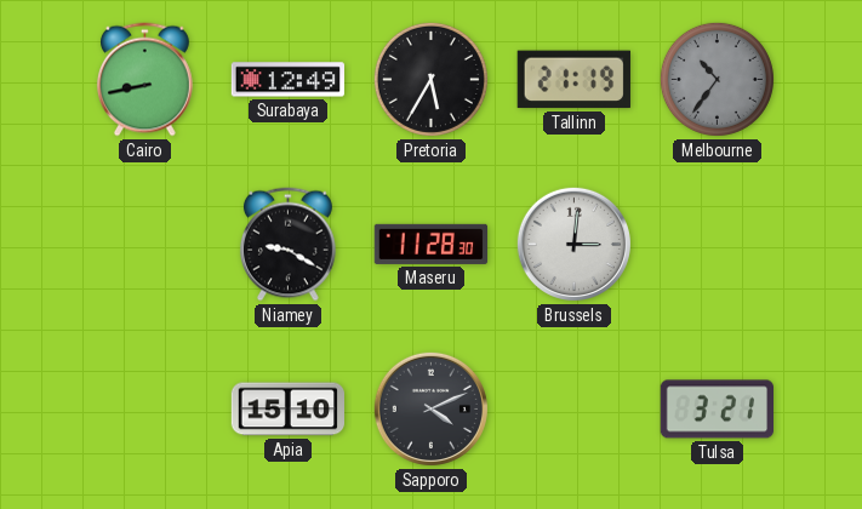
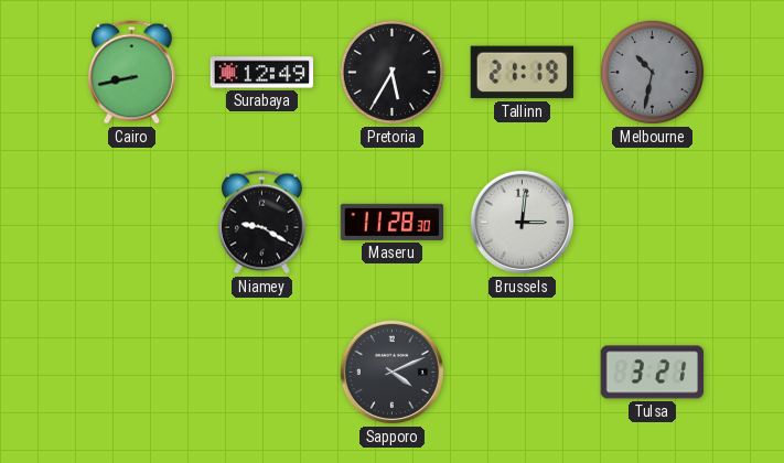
Melbourne: 10:36 -> 10:32 (652, 72)
Apia: 15:10 -> none (287, 410)
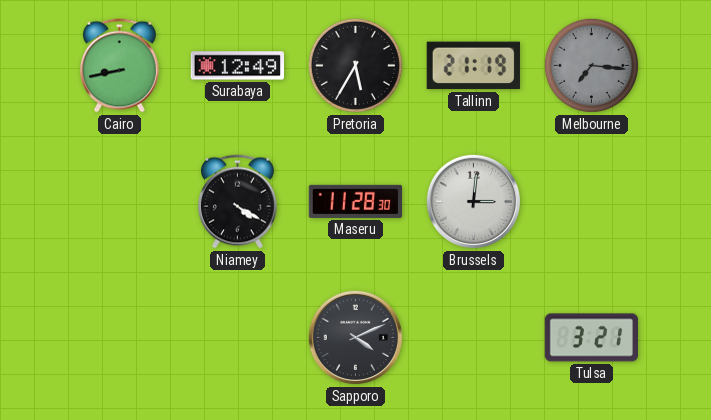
Melbourne: 10:32 -> 7:16 (591, 65)
Niamey: 9:20 -> 4:20 (237, 202)
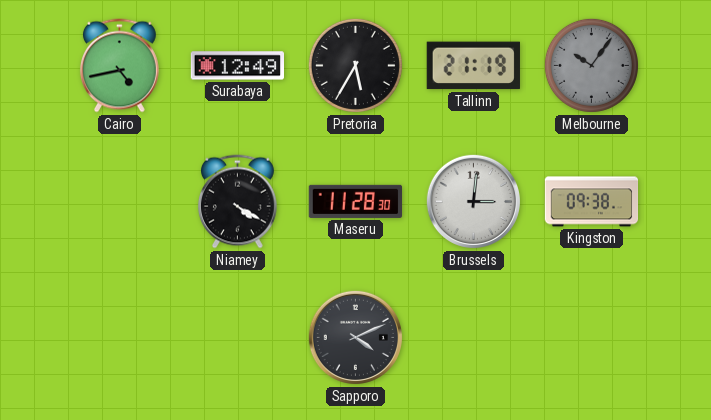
Cairo: 8:43 -> 4:43 (119, 66)
Melbourne: 7:16 -> 10:06 (591, 65)
Kingston: none -> 09:38 (592, 202)
Tulsa: 3:21 -> none (591, 338)
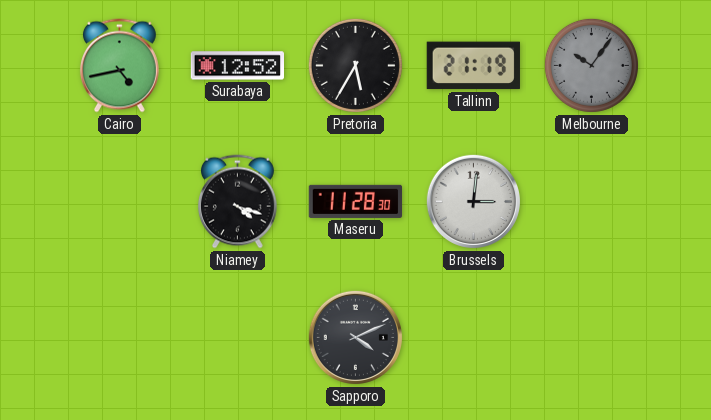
Surabaya: 12:49 -> 12:52 (238, 66)
Niamey: 4:20 -> 4:18 (237, 202)
Kingston: 09:38 -> none (592, 202)
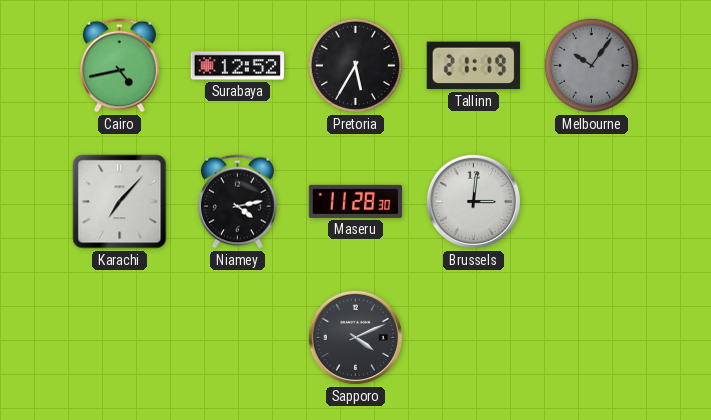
Karachi: none -> 7:07 (120, 202)
Niamey: 4:18 -> 4:13 (237, 202)
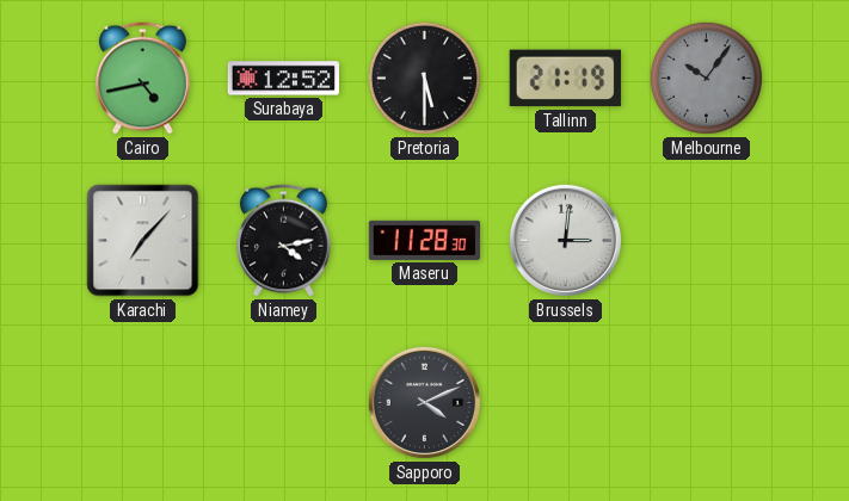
Pretoria: 5:35 -> 5:30 (424, 78)
